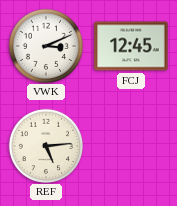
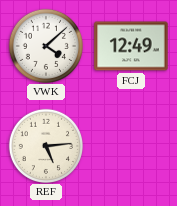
VWK: 3:11 -> 4:08 (45, 45)
FCJ: 12:45 -> 12:49 (131, 46)
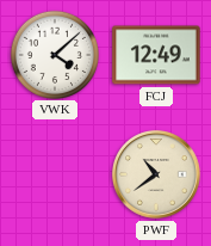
REF: 5:14 -> none (45, 145)
PWF: none -> 10:39 (156, 174)
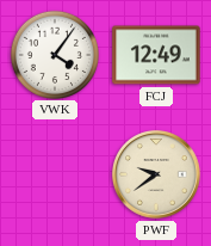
VWK: 4:08 -> 4:06 (54, 54)
PWF: 10:39 -> 9:39 (156, 174)
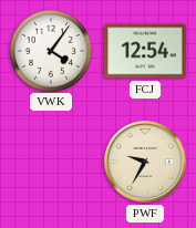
FCJ: 12:49 -> 12:54 (145, 51)
PWF: 9:39 -> 9:35 (145, 162)
